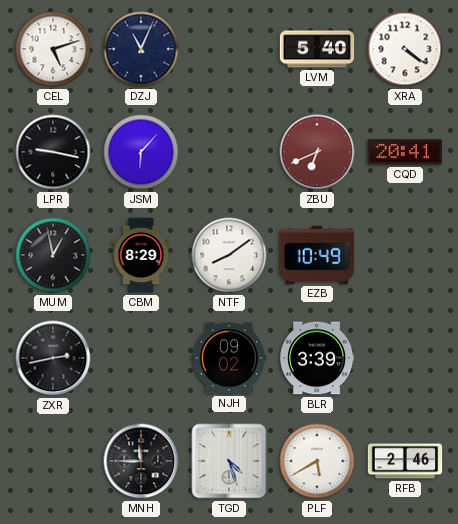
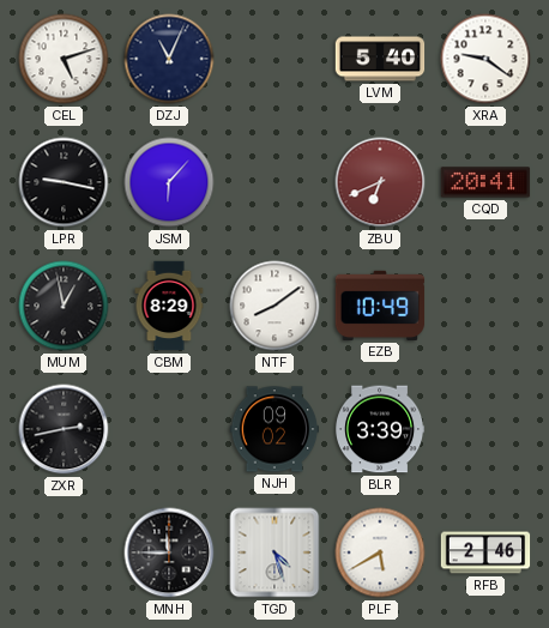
XRA: 4:21 -> 9:21 (485, 59)
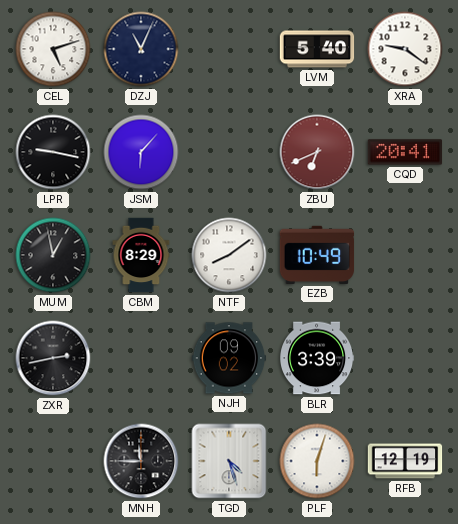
PLF: 5:40 -> 6:03 (317, 461)
RFB: 2:46 -> 12:19 (405, 461)
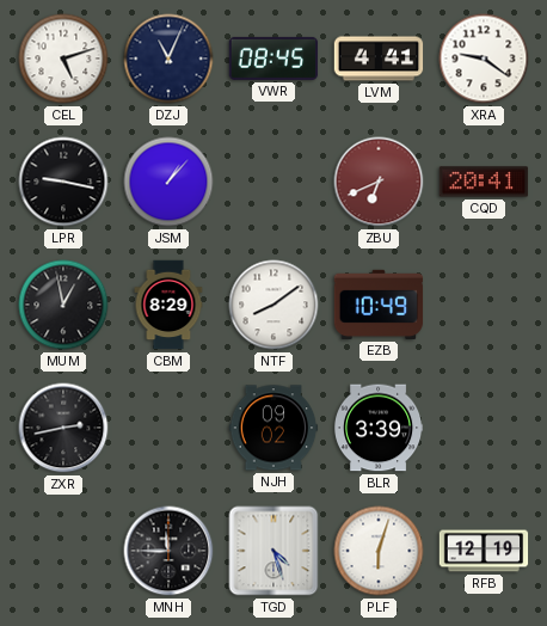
VWR: none -> 08:45 (273, 59)
LVM: 5:40 -> 4:41 (379, 59)
JSM: 6:07 -> 1:07 (168, 182)
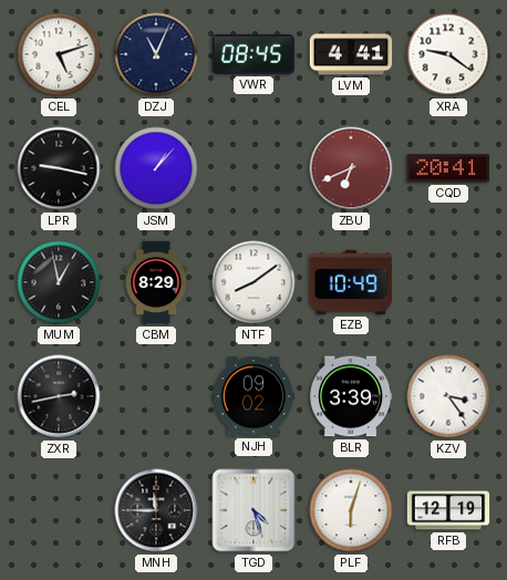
KZV: none -> 3:24 (448, 396)
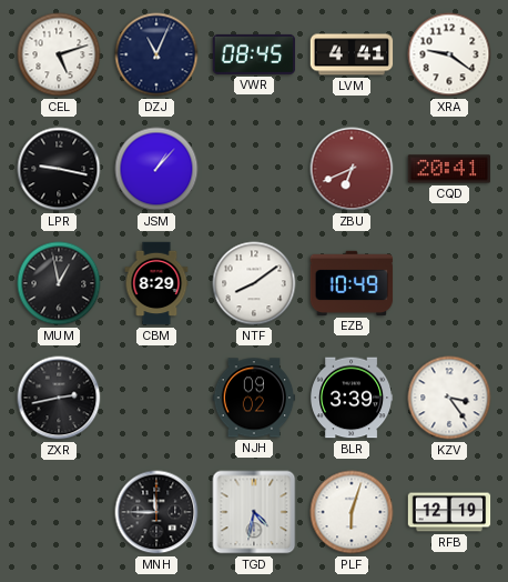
TGD: 4:27 -> 4:32 (254, 512)
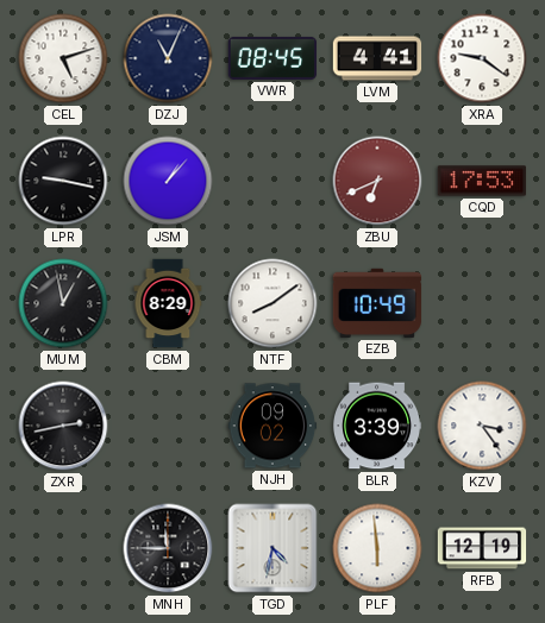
CQD: 20:41 -> 17:53 (482, 181)
PLF: 6:03 -> 5:59 (377, 548)
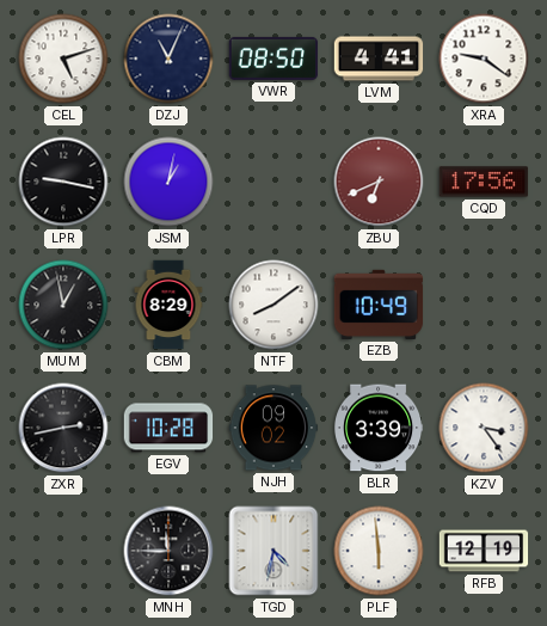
VWR: 08:45 -> 08:50 (273, 59)
JSM: 1:07 -> 1:02 (168, 182)
CQD: 17:53 -> 17:56 (484, 182)
EGV: none -> 10:28 (168, 428)
